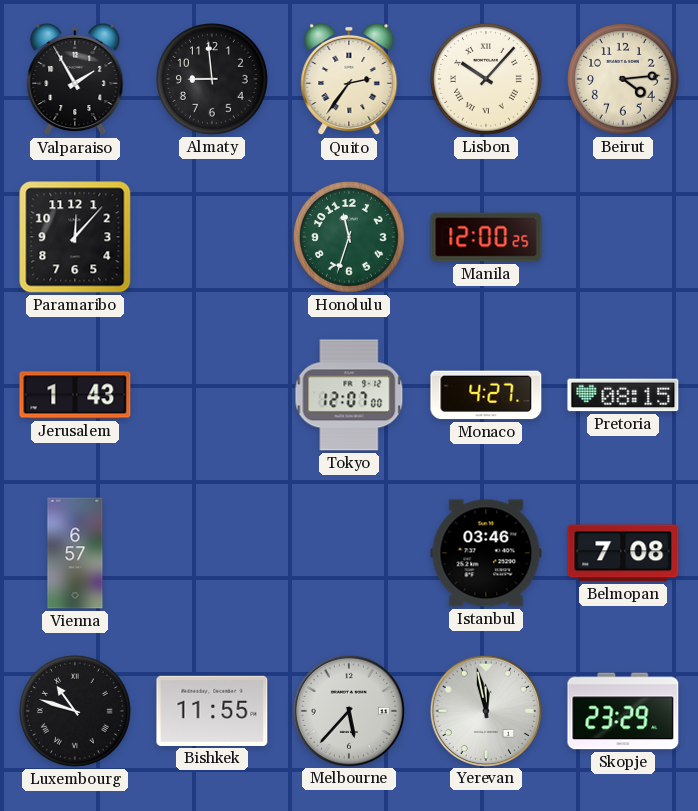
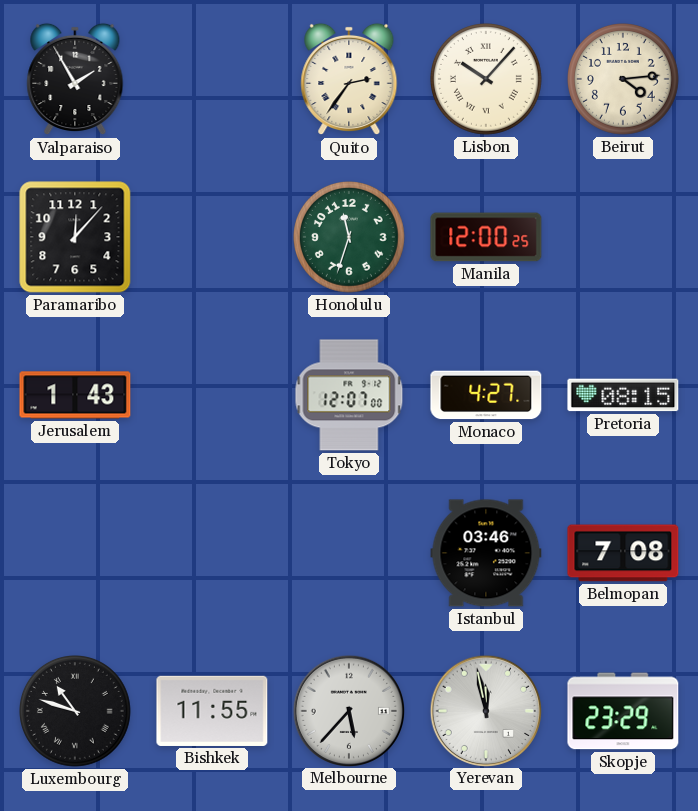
Almaty: 8:59 -> none (213, 80)
Vienna: 6:57 -> none (75, 553)
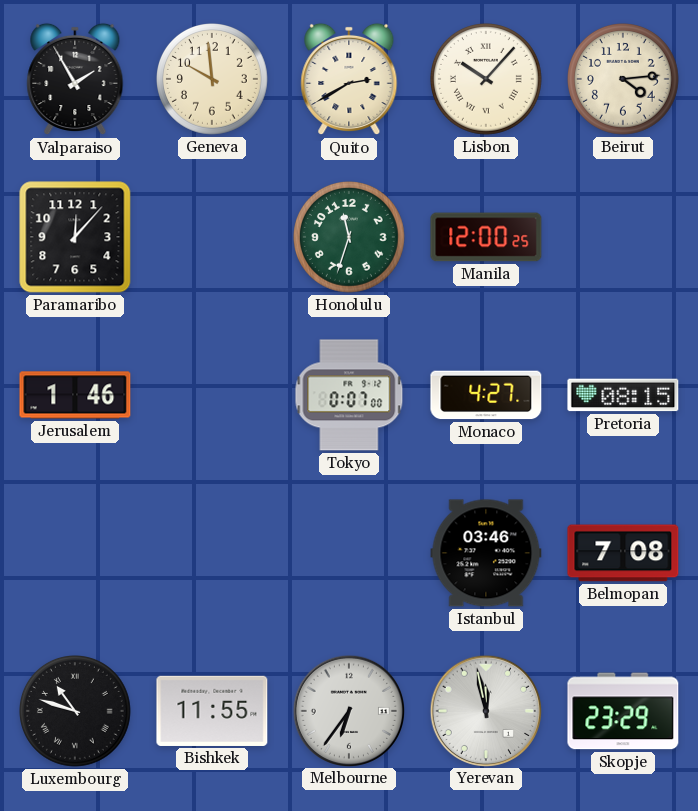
Geneva: none -> 9:59 (213, 80)
Quito: 2:36 -> 2:40 (349, 79)
Jerusalem: 1:43 -> 1:46 (75, 395)
Tokyo: 12:07 -> 0:07 (349, 395)
Melbourne: 5:37 -> 6:36 (348, 710)
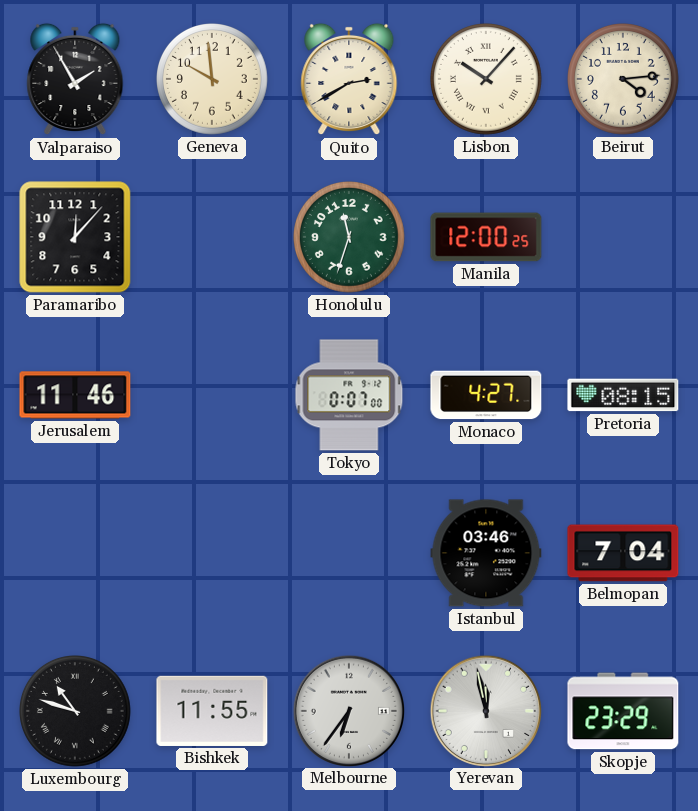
Jerusalem: 1:46 -> 11:46 (75, 395)
Belmopan: 7:08 -> 7:04 (623, 553)
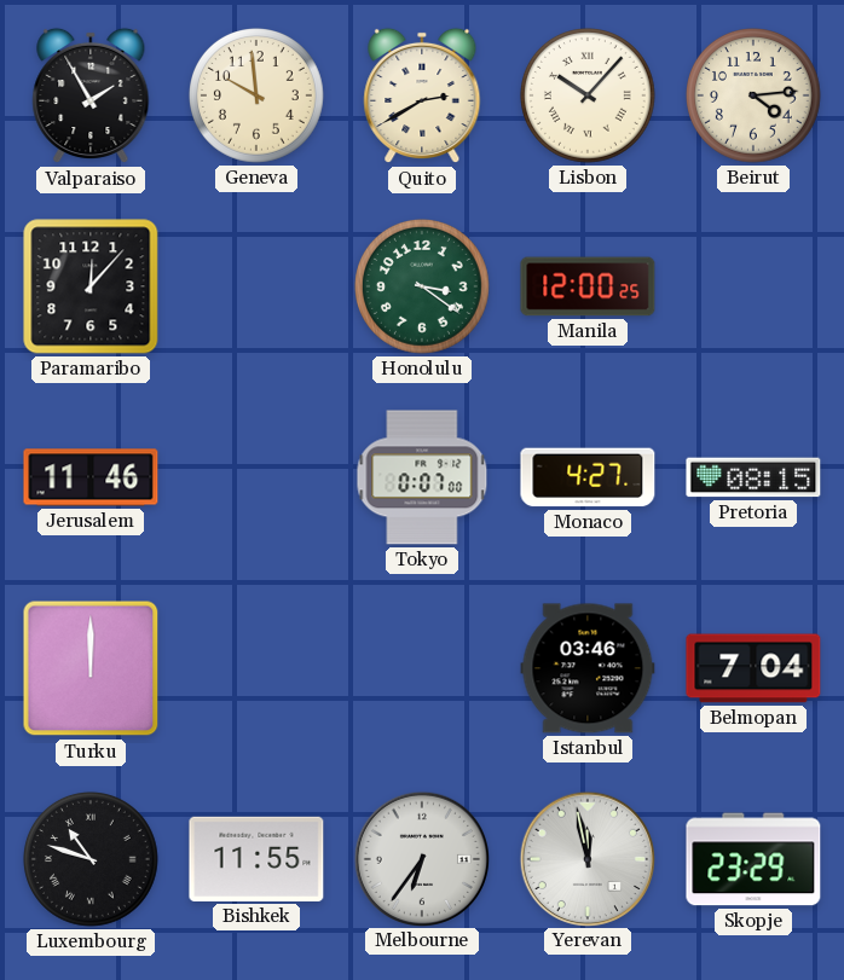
Honolulu: 11:33 -> 3:21 (423, 288)
Turku: none -> 12:00 (91, 668)
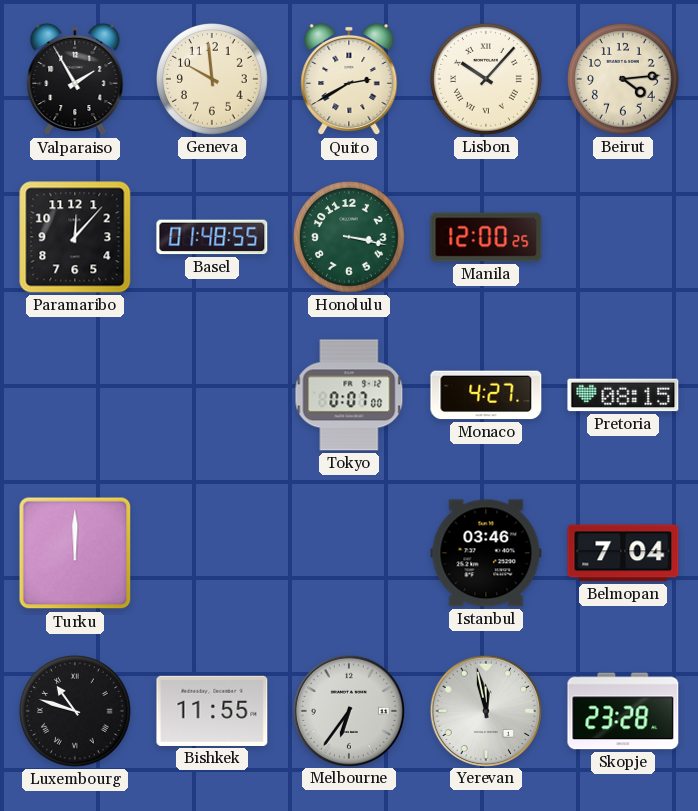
Basel: none -> 01:48 (212, 237)
Honolulu: 3:21 -> 3:17 (350, 238)
Jerusalem: 11:46 -> none (91, 477)
Skopje: 23:29 -> 23:28 (623, 711)
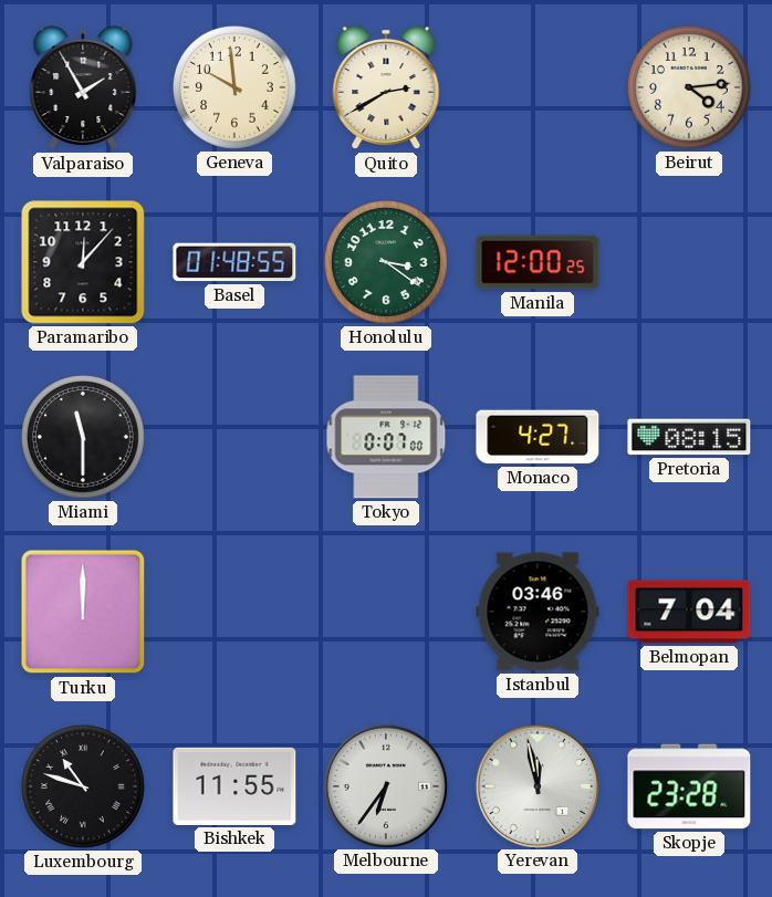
Lisbon: 10:07 -> none (487, 80)
Honolulu: 3:17 -> 3:21 (387, 263)
Miami: none -> 11:30 (84, 438)
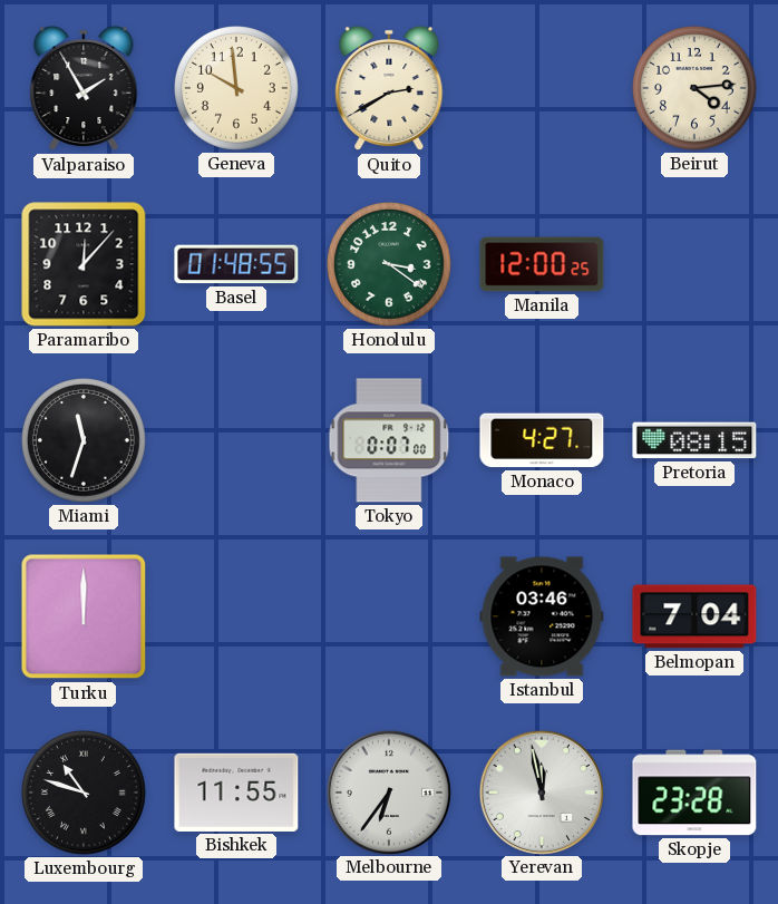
Miami: 11:30 -> 11:33 (85, 441)
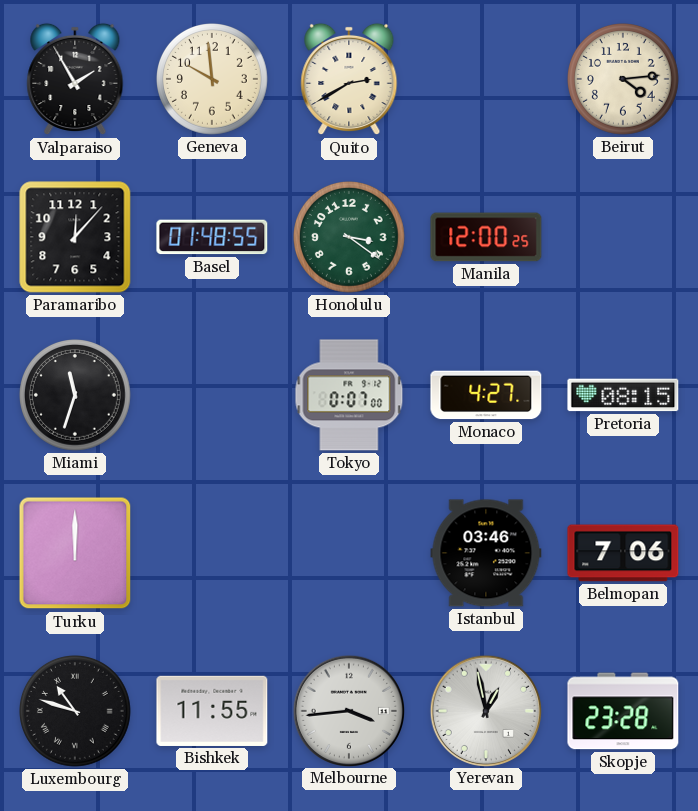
Belmopan: 7:04 -> 7:06 (623, 553)
Melbourne: 6:36 -> 3:44 (348, 710)
Yerevan: 11:58 -> 12:58 (485, 710)
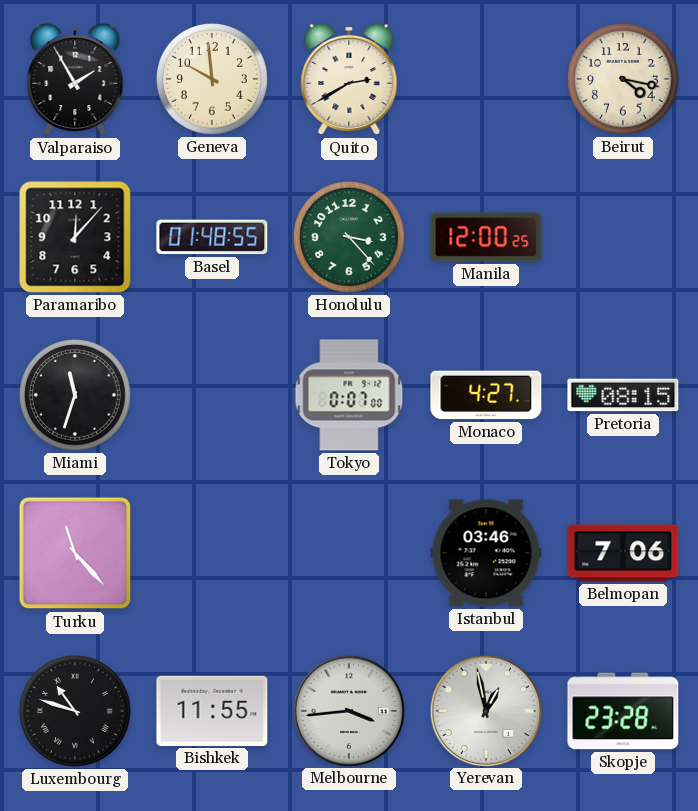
Beirut: 4:14 -> 4:17 (624, 80)
Honolulu: 3:21 -> 3:23 (350, 238)
Turku: 12:00 -> 11:23 (75, 553)
